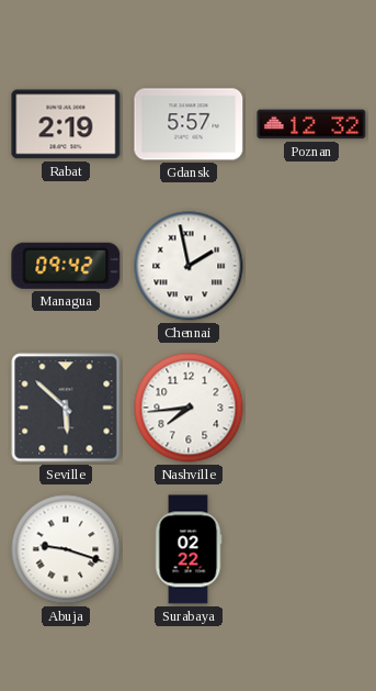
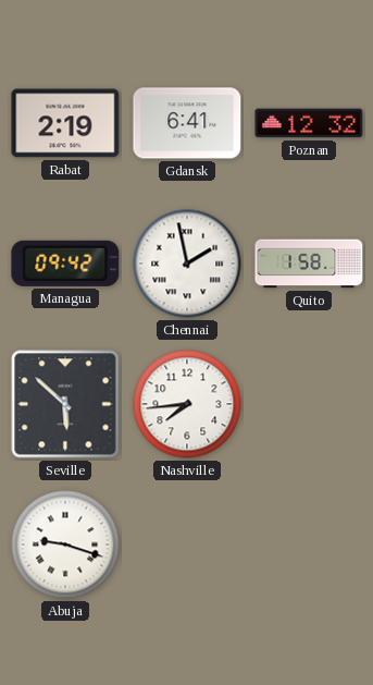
Gdansk: 5:57 -> 6:41 (187, 123)
Quito: none -> 1:58 (309, 264)
Surabaya: 02:22 -> none (189, 549)
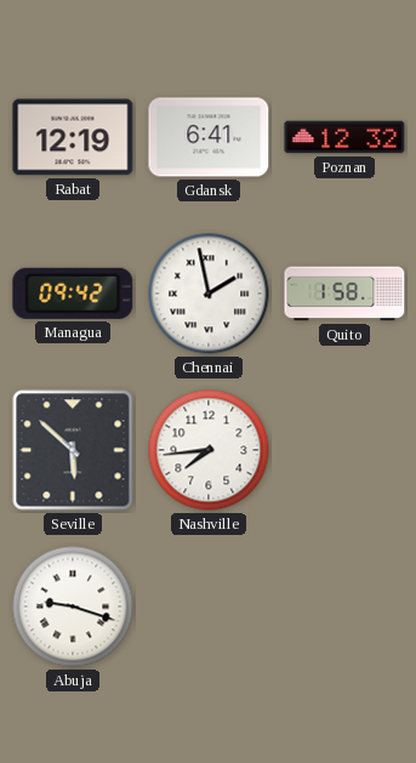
Rabat: 2:19 -> 12:19 (73, 137)
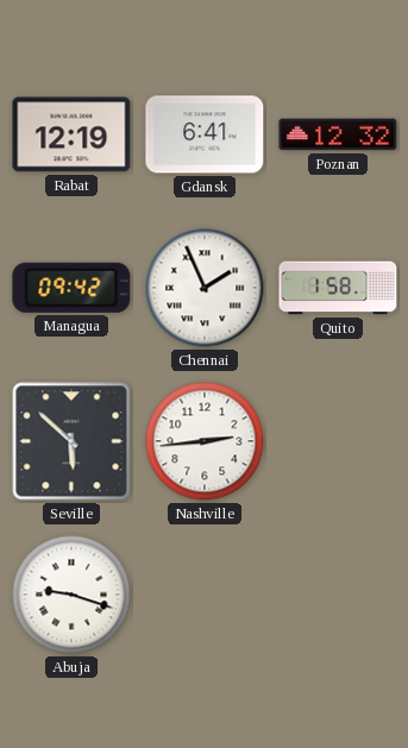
Chennai: 1:58 -> 1:56 (205, 288)
Nashville: 7:44 -> 2:44 (205, 441)
